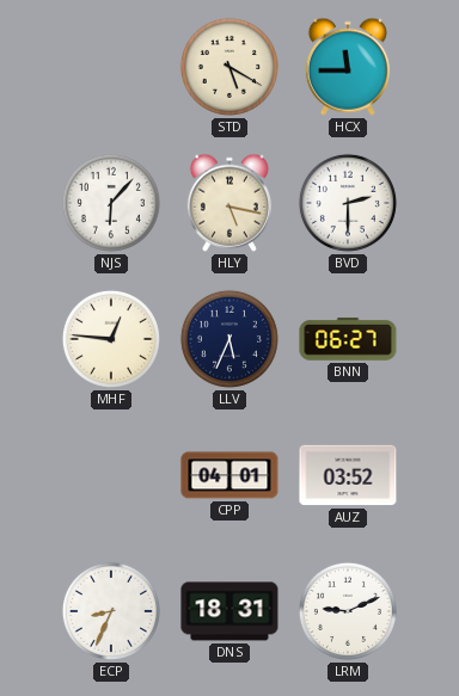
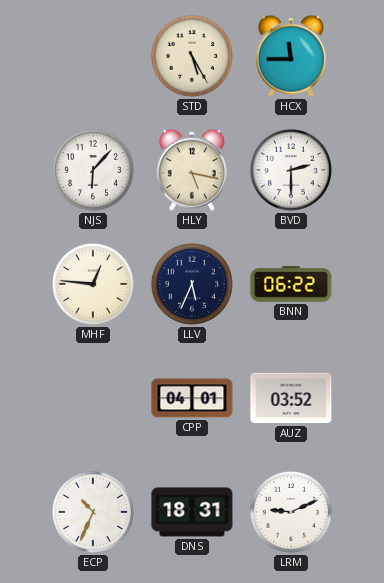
STD: 5:20 -> 5:25 (192, 56)
BNN: 06:27 -> 06:22 (291, 284)
ECP: 8:34 -> 10:34 (93, 512)
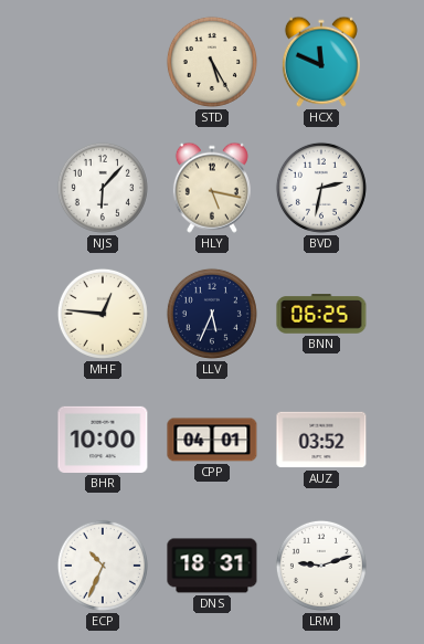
HCX: 11:45 -> 11:49 (321, 62)
BVD: 2:30 -> 2:32 (321, 188)
BNN: 06:22 -> 06:25 (321, 314)
BHR: none -> 10:00 (103, 440)
LRM: 9:11 -> 9:12 (321, 566)
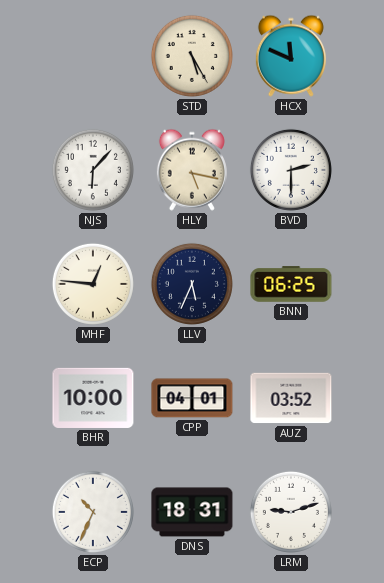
BVD: 2:32 -> 2:30 (291, 170)
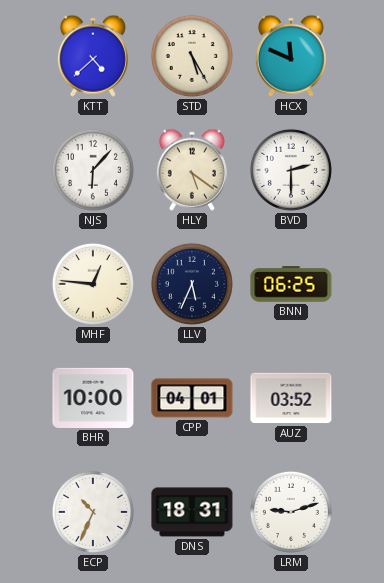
KTT: none -> 4:38 (93, 56)
HLY: 5:17 -> 5:21 (192, 170)
